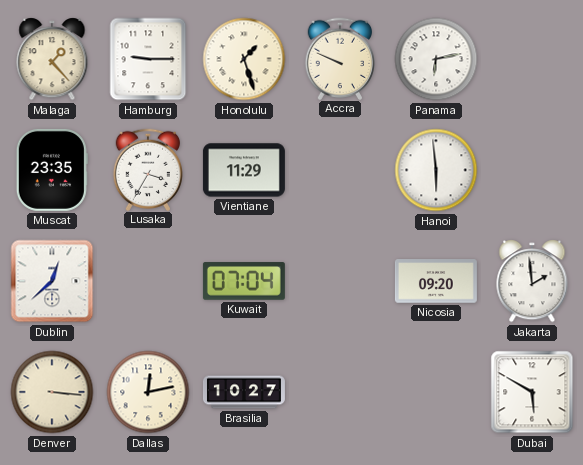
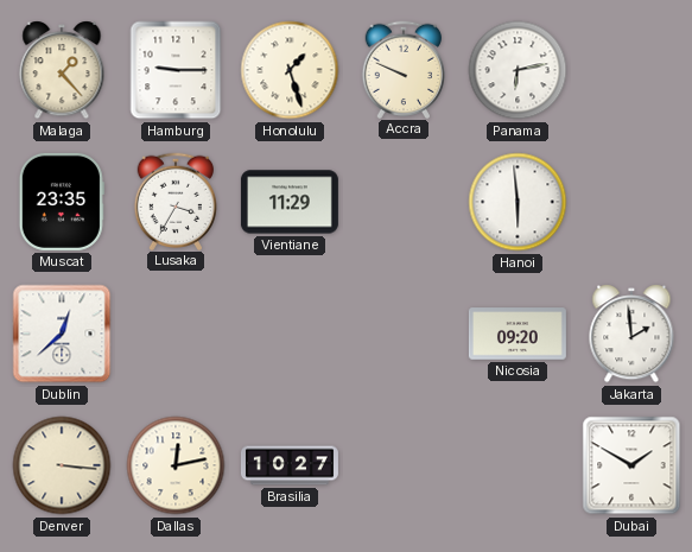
Kuwait: 07:04 -> none (244, 281)
Dubai: 5:50 -> 1:50 (631, 465)
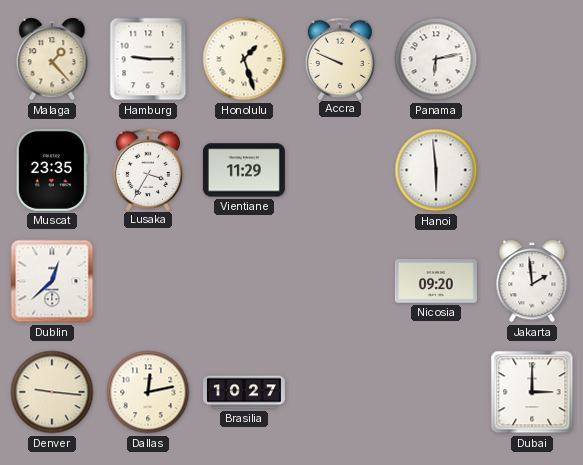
Denver: 3:16 -> 9:16 (52, 392)
Dubai: 1:50 -> 3:00 (532, 392)
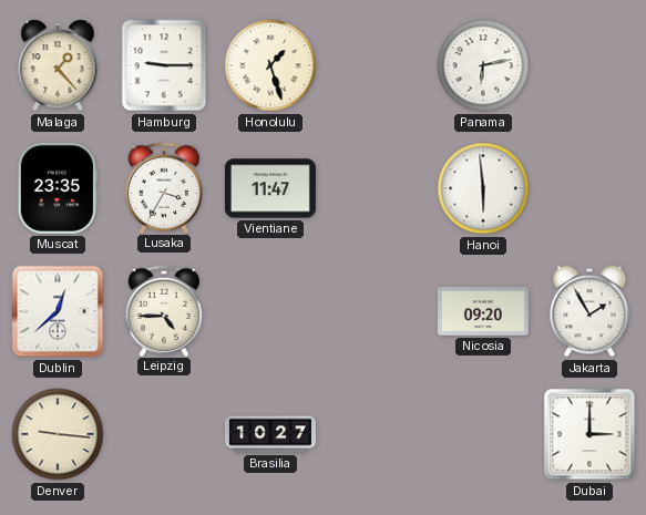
Accra: 9:49 -> none (340, 58)
Vientiane: 11:29 -> 11:47 (270, 188)
Leipzig: none -> 4:45 (164, 310)
Jakarta: 1:59 -> 1:55 (589, 311)
Dallas: 12:13 -> none (148, 392)
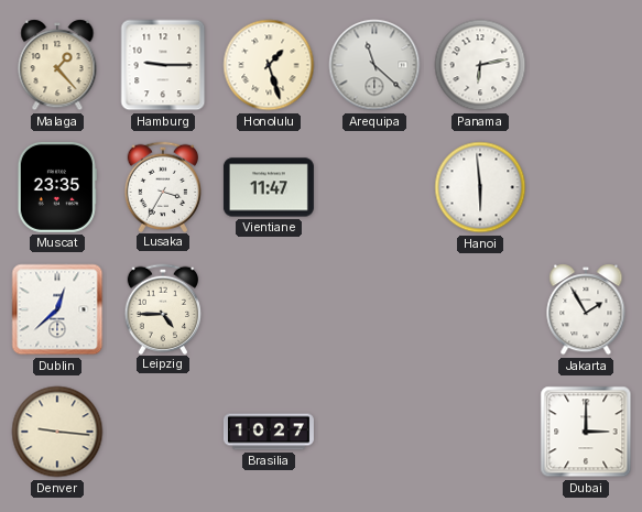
Arequipa: none -> 11:22 (374, 65)
Nicosia: 09:20 -> none (483, 311)
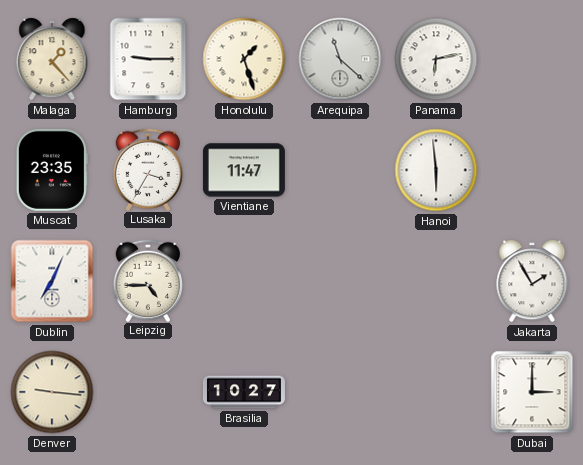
Dublin: 12:38 -> 7:04 (52, 281)
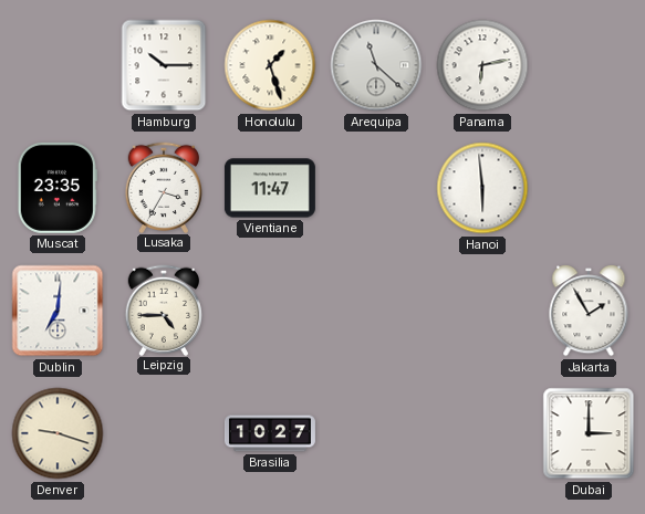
Malaga: 1:23 -> none (52, 59)
Hamburg: 9:15 -> 10:15 (164, 65)
Dublin: 7:04 -> 7:01 (58, 311)
Denver: 9:16 -> 9:18 (58, 433)
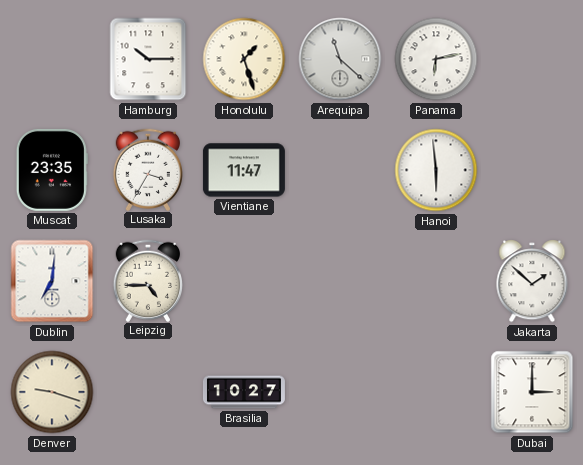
Jakarta: 1:55 -> 1:52 (532, 281)
